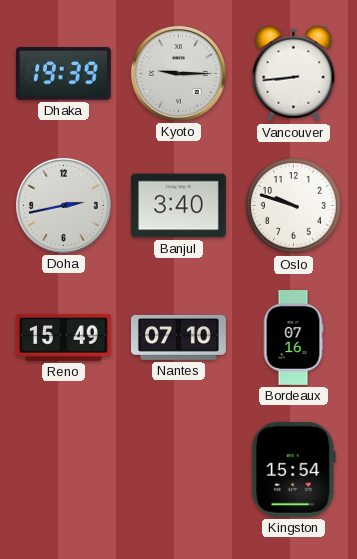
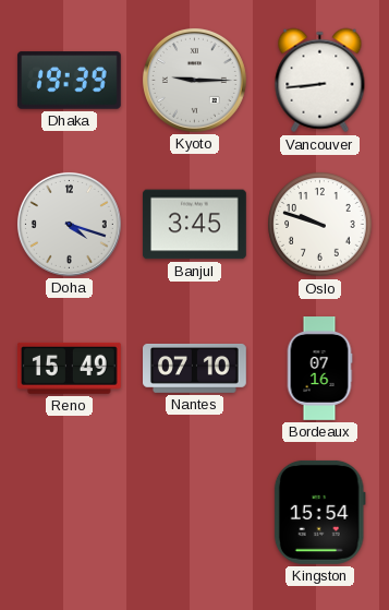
Doha: 2:43 -> 4:18 (69, 224)
Banjul: 3:40 -> 3:45 (194, 225)
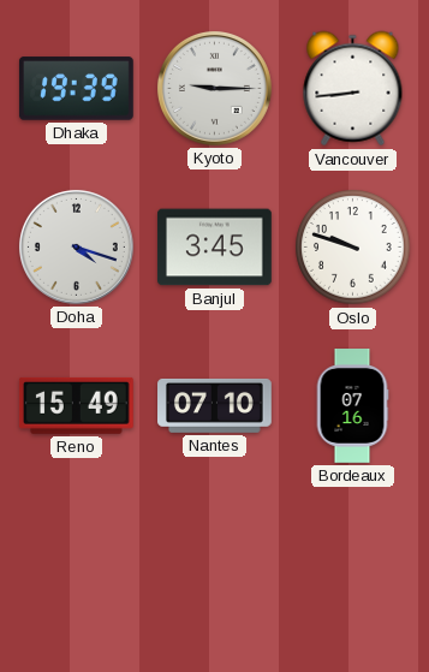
Kingston: 15:54 -> none (319, 512)
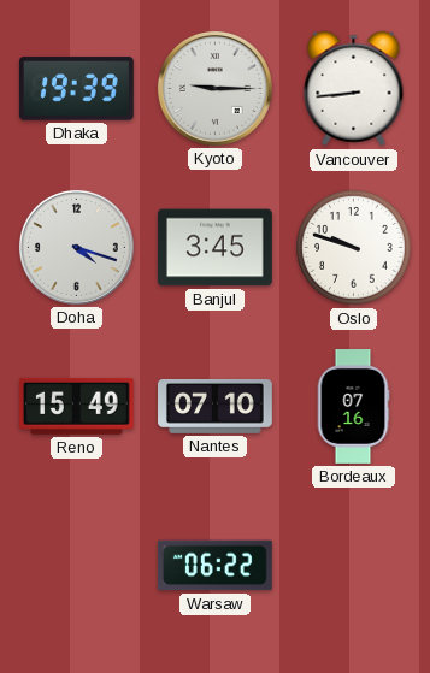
Warsaw: none -> 06:22 (214, 566)
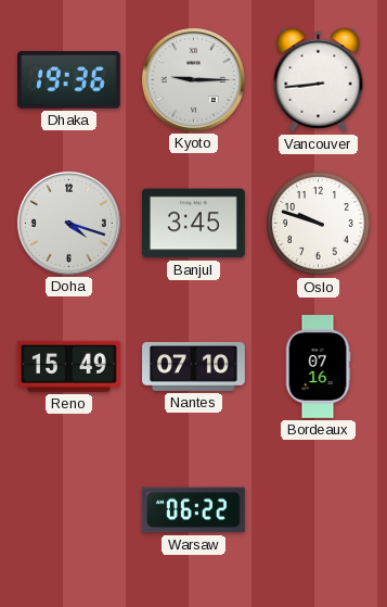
Dhaka: 19:39 -> 19:36 (68, 80)
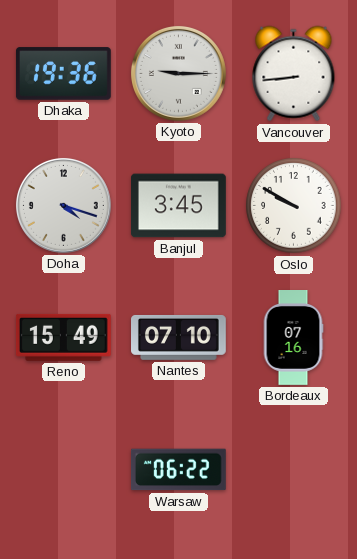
Oslo: 9:48 -> 9:50 (294, 206)
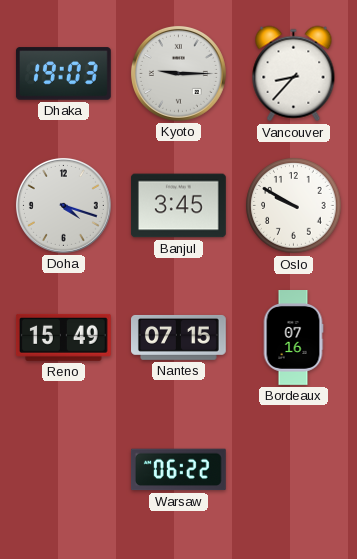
Dhaka: 19:36 -> 19:03 (63, 74)
Vancouver: 8:44 -> 8:37 (294, 74)
Nantes: 07:10 -> 07:15 (179, 337)
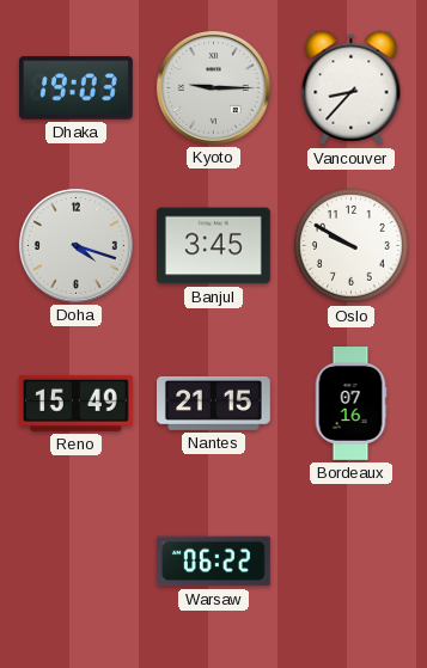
Nantes: 07:15 -> 21:15 (214, 403)
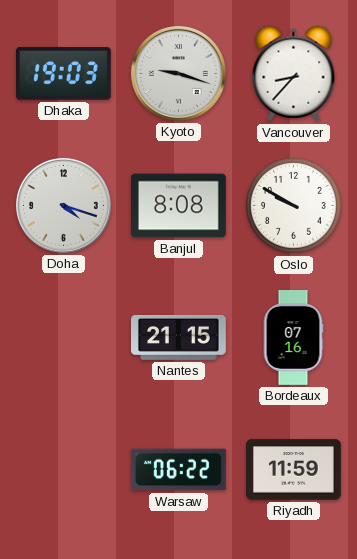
Kyoto: 9:15 -> 9:18 (178, 73)
Banjul: 3:45 -> 8:08 (178, 206)
Reno: 15:49 -> none (75, 403)
Riyadh: none -> 11:59 (294, 470)
